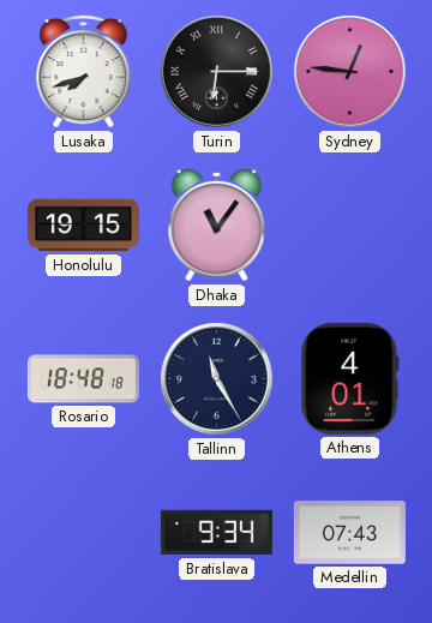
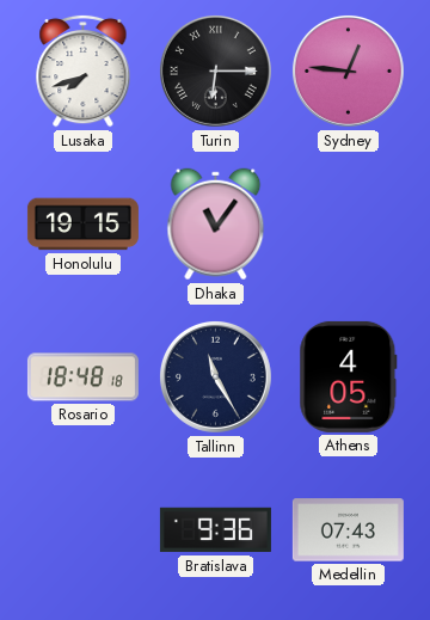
Athens: 4:01 -> 4:05 (349, 376)
Bratislava: 9:34 -> 9:36 (215, 530)
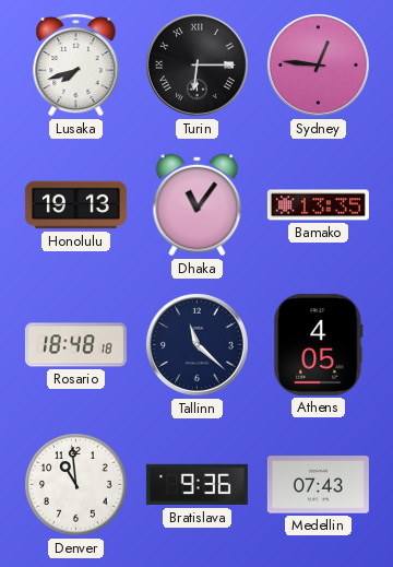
Honolulu: 19:15 -> 19:13 (75, 205)
Bamako: none -> 13:35 (318, 205)
Tallinn: 11:25 -> 11:22 (196, 344)
Denver: none -> 10:59 (76, 485)
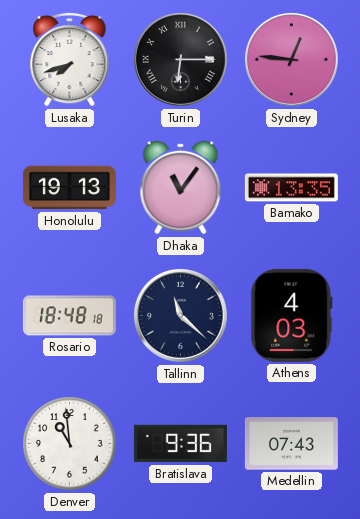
Athens: 4:05 -> 4:03 (292, 315)
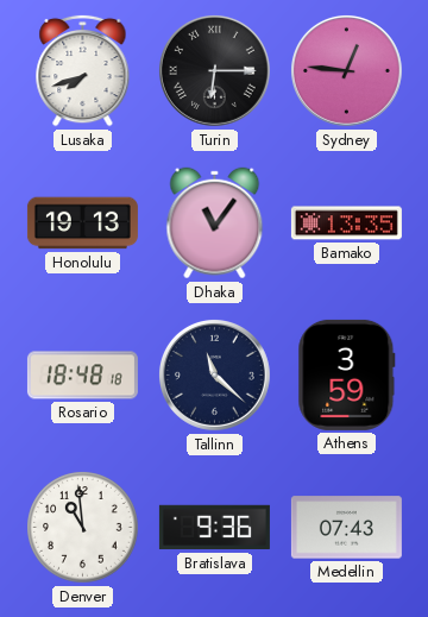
Athens: 4:03 -> 3:59 (347, 374)
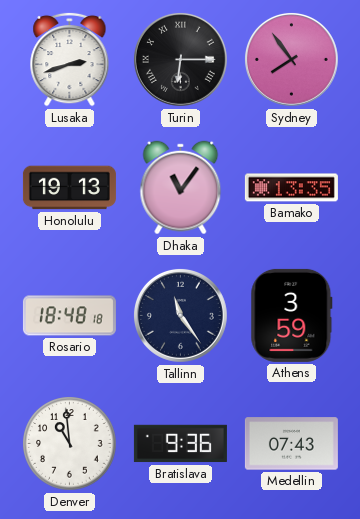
Lusaka: 7:42 -> 2:42 (70, 59)
Sydney: 12:46 -> 7:54 (291, 59)
Tallinn: 11:22 -> 11:24 (180, 315)
